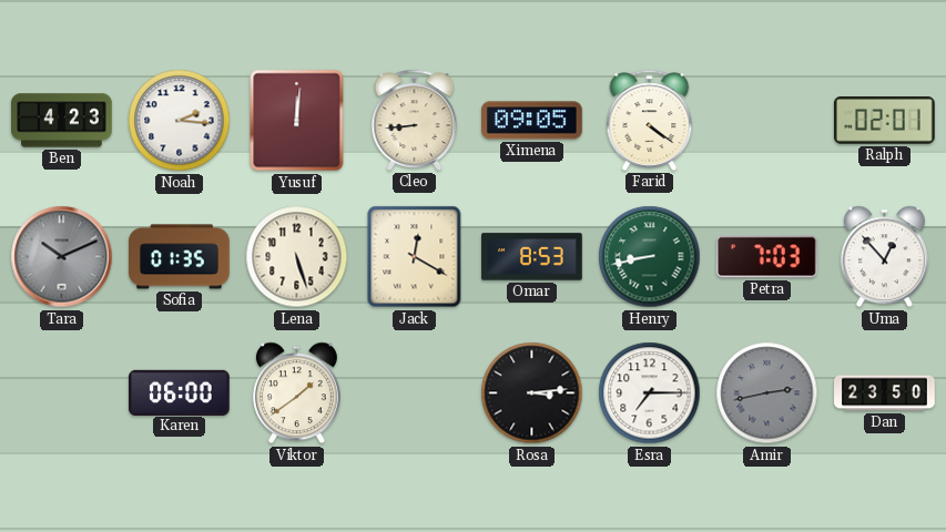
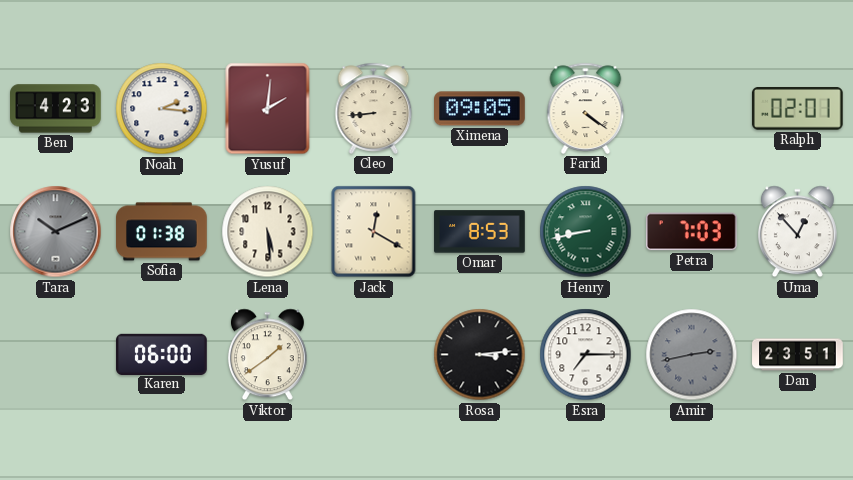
Yusuf: 12:01 -> 2:01 (268, 109)
Sofia: 01:35 -> 01:38 (162, 232)
Lena: 5:27 -> 5:29 (268, 232)
Dan: 23:50 -> 23:51 (798, 355)
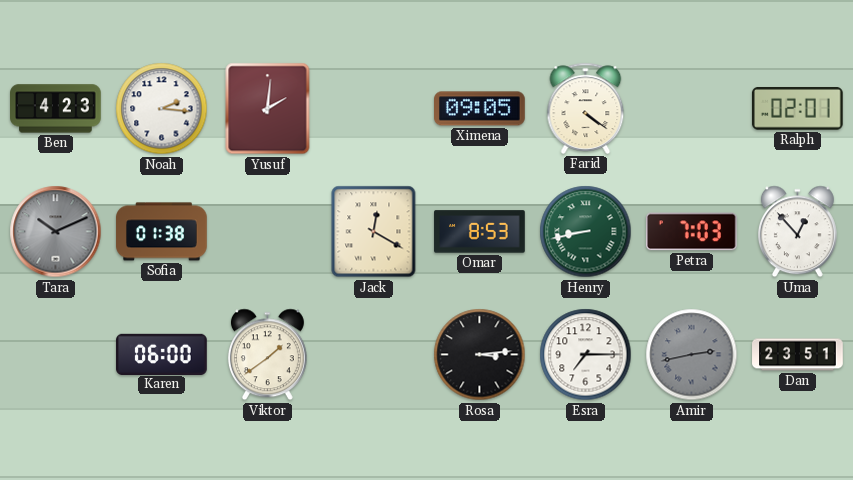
Cleo: 8:44 -> none (374, 108)
Lena: 5:29 -> none (268, 232)
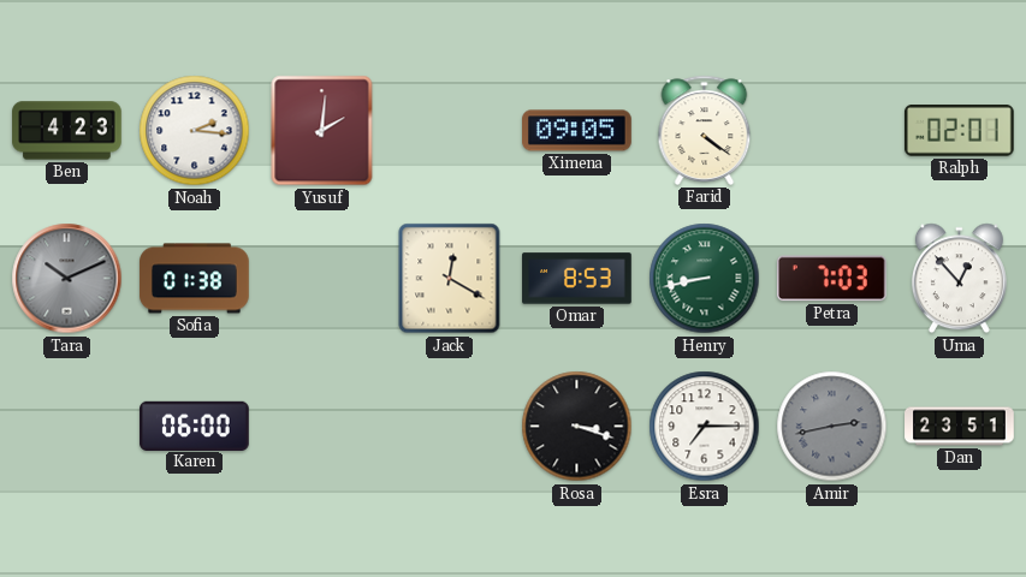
Viktor: 1:39 -> none (267, 355)
Rosa: 3:14 -> 3:18 (577, 427)
